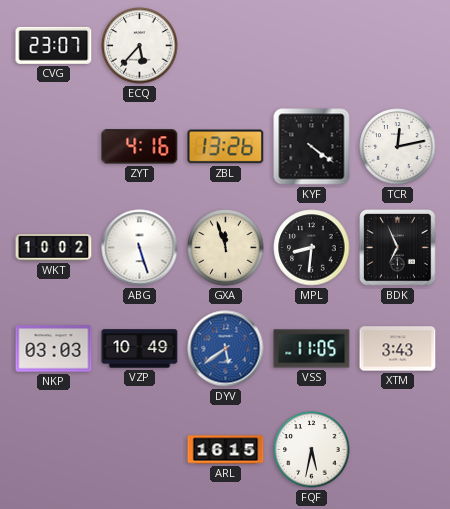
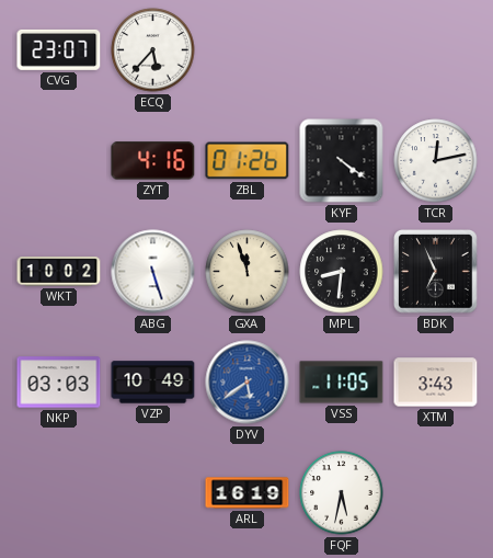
ZBL: 13:26 -> 01:26 (248, 161)
ARL: 16:15 -> 16:19 (248, 493)
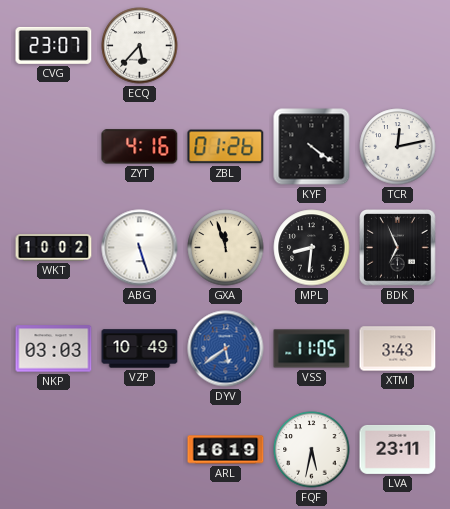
LVA: none -> 23:11 (398, 449)
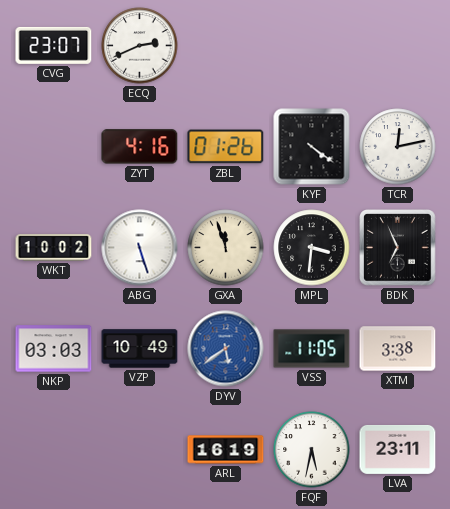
ECQ: 5:37 -> 2:41 (140, 46)
MPL: 8:31 -> 3:31 (312, 248)
XTM: 3:43 -> 3:38 (398, 349)
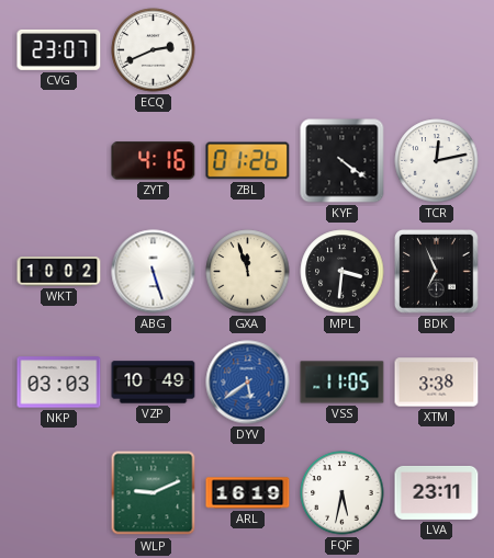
WLP: none -> 9:11 (154, 493)
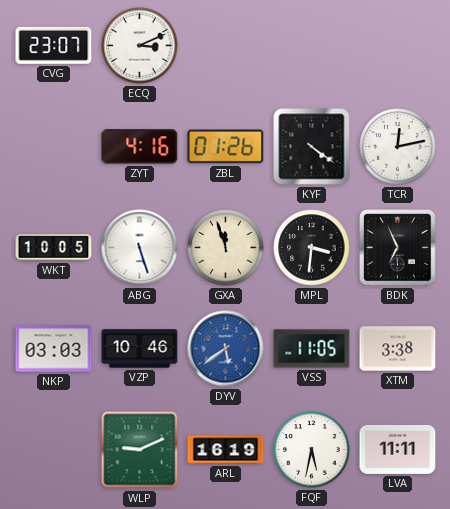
ECQ: 2:41 -> 3:11 (140, 46)
WKT: 10:02 -> 10:05 (54, 248)
VZP: 10:49 -> 10:46 (140, 349)
LVA: 23:11 -> 11:11 (398, 449)
